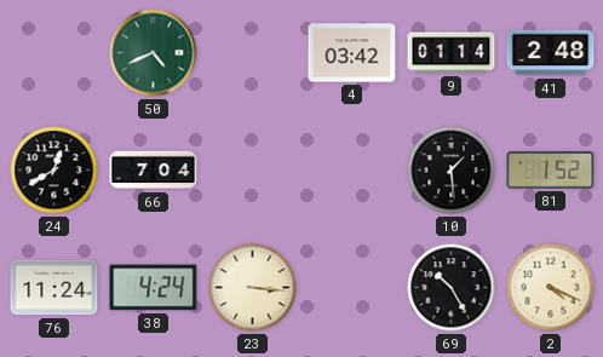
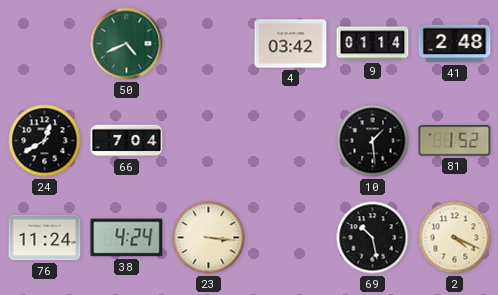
69: 10:25 -> 10:28 (373, 238)
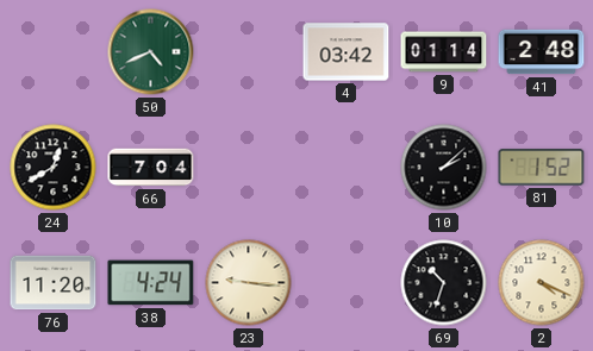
10: 1:29 -> 2:08 (444, 168)
76: 11:24 -> 11:20 (54, 283)
23: 3:16 -> 9:16 (249, 283)
69: 10:28 -> 10:33 (444, 283)
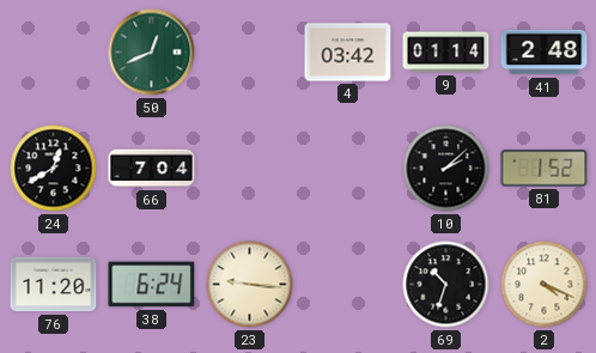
50: 4:41 -> 12:41 (152, 53)
38: 4:24 -> 6:24 (152, 285)
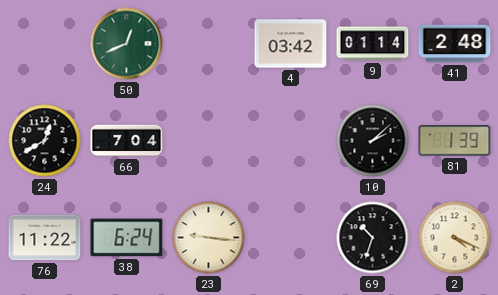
81: 1:52 -> 1:39 (455, 141)
76: 11:20 -> 11:22 (45, 238)
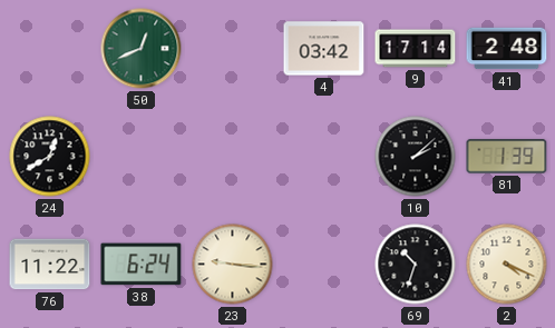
9: 01:14 -> 17:14 (416, 49)
66: 7:04 -> none (127, 141)
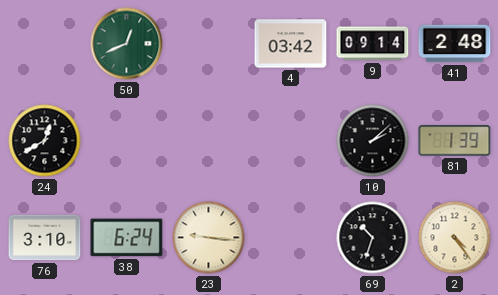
9: 17:14 -> 09:14 (373, 44)
76: 11:22 -> 3:10 (45, 238)
2: 4:19 -> 4:24 (455, 238)
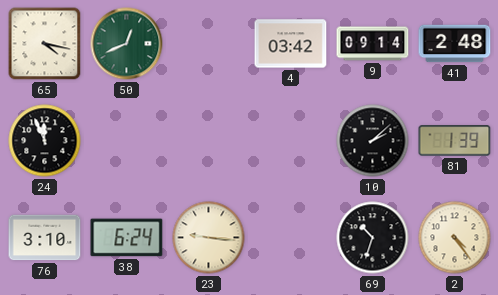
65: none -> 4:17 (45, 44)
24: 12:40 -> 11:56 (45, 141)
